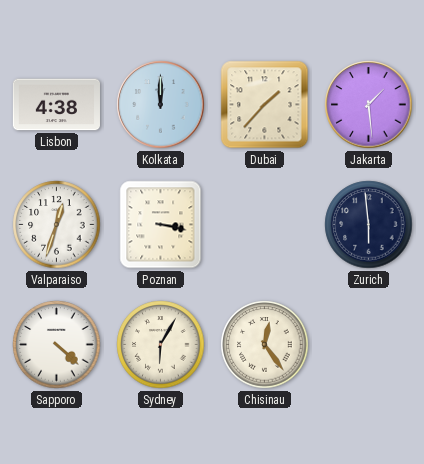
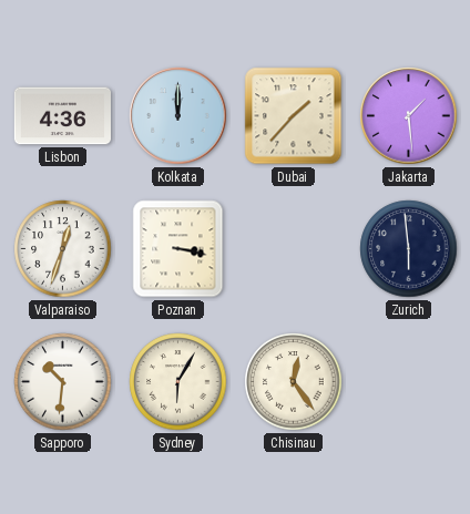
Lisbon: 4:38 -> 4:36 (62, 116)
Sapporo: 4:22 -> 10:31 (63, 382)
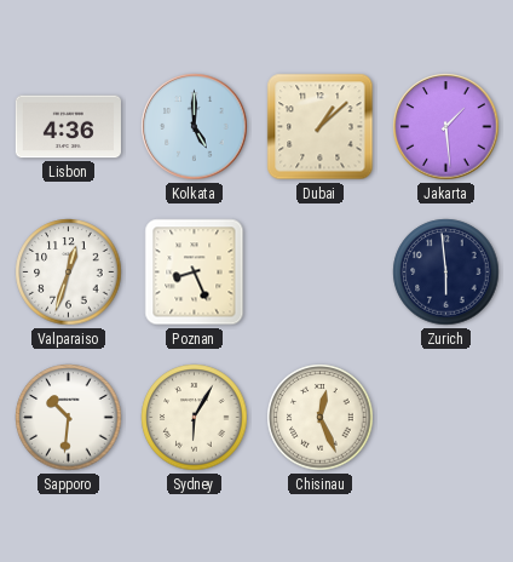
Kolkata: 12:00 -> 5:00 (195, 127)
Dubai: 1:37 -> 1:08 (321, 127)
Poznan: 3:17 -> 8:26 (195, 273)
Chisinau: 12:24 -> 12:26 (321, 418)
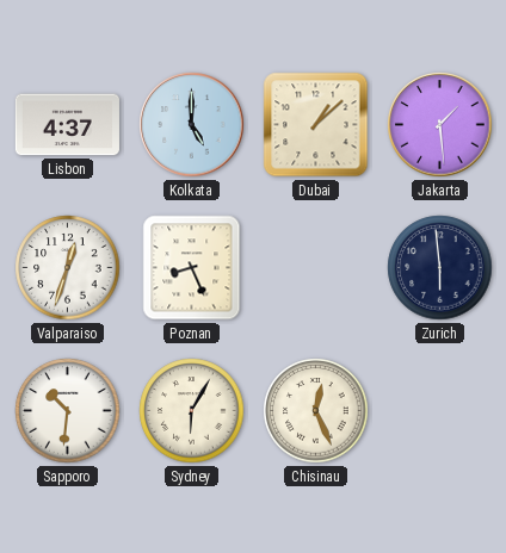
Lisbon: 4:36 -> 4:37 (67, 125)
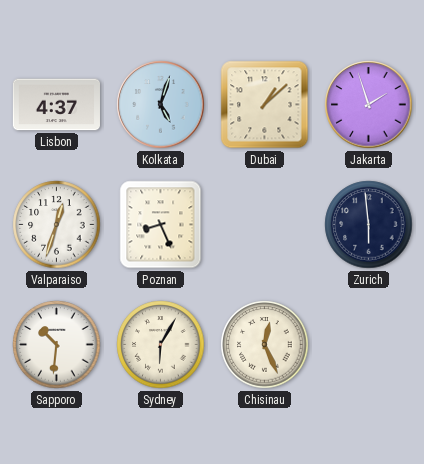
Kolkata: 5:00 -> 5:03 (161, 105)
Jakarta: 1:29 -> 1:57 (369, 105)
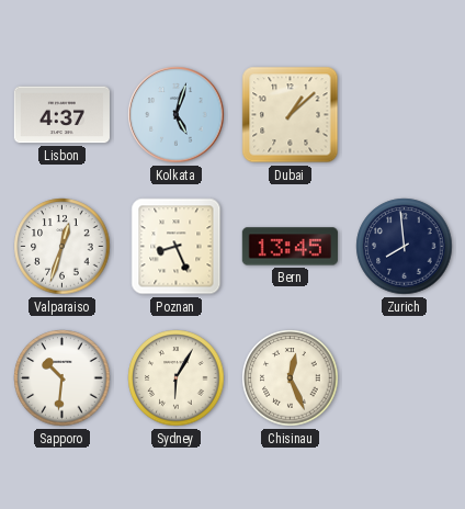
Jakarta: 1:57 -> none (369, 105)
Bern: none -> 13:45 (290, 247)
Zurich: 5:59 -> 7:59 (405, 247)
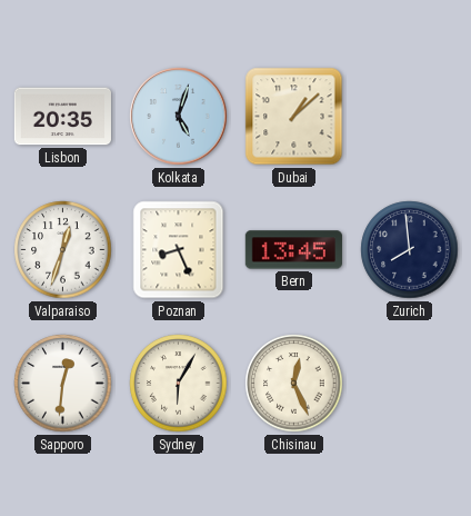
Lisbon: 4:37 -> 20:35 (62, 117)
Sapporo: 10:31 -> 12:31 (63, 384)
